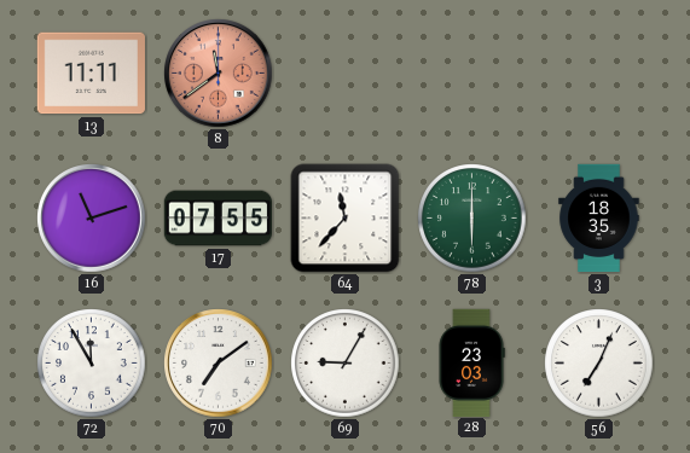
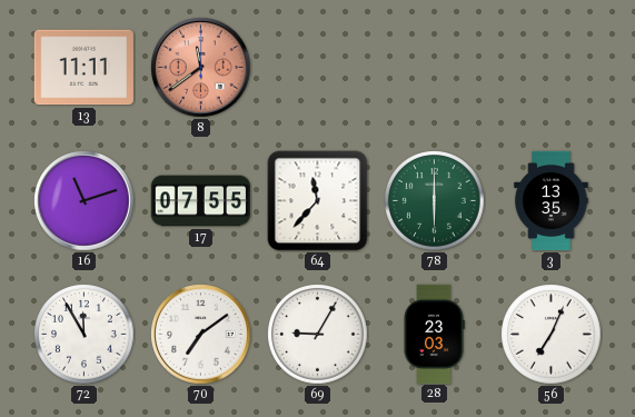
3: 18:35 -> 13:35 (552, 201)
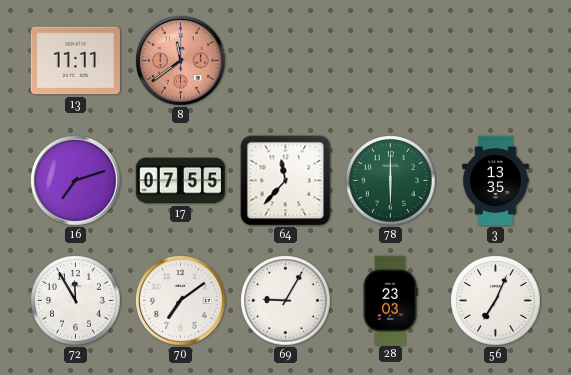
16: 11:12 -> 7:12 (76, 181)
